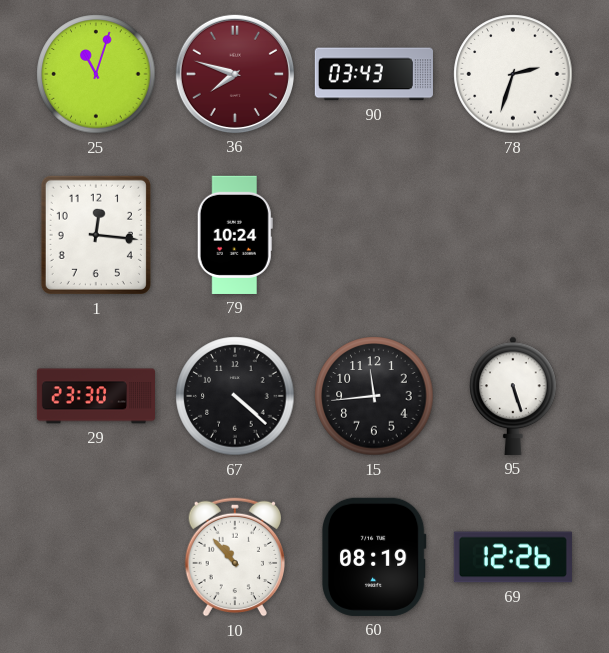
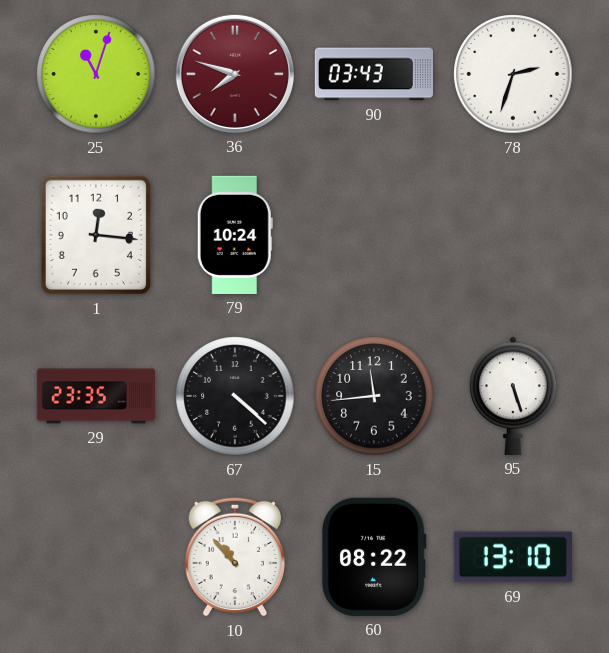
29: 23:30 -> 23:35 (95, 396)
60: 08:19 -> 08:22 (374, 557)
69: 12:26 -> 13:10 (513, 557)
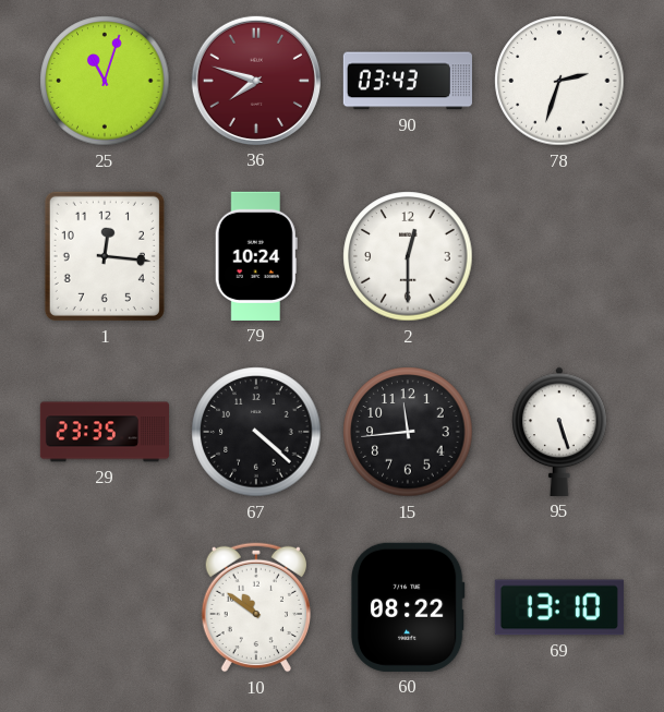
2: none -> 12:30 (408, 256)
10: 10:53 -> 10:51 (256, 607)
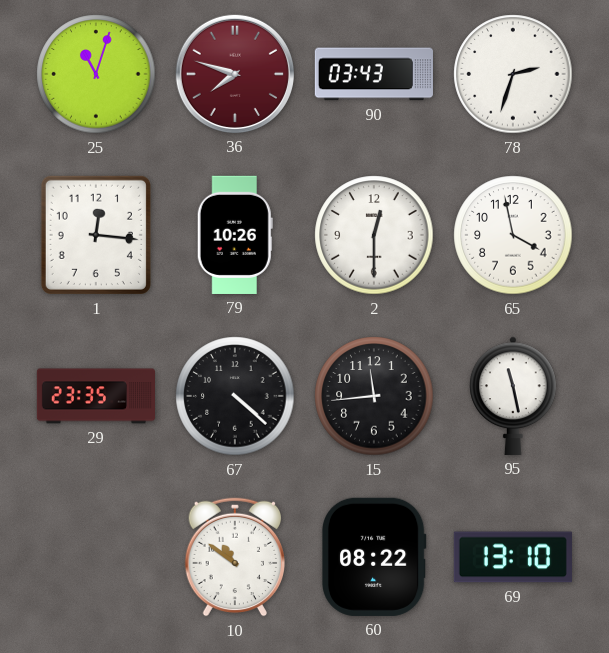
79: 10:24 -> 10:26 (235, 235)
65: none -> 3:58 (513, 235)
95: 5:27 -> 11:28 (513, 396)
